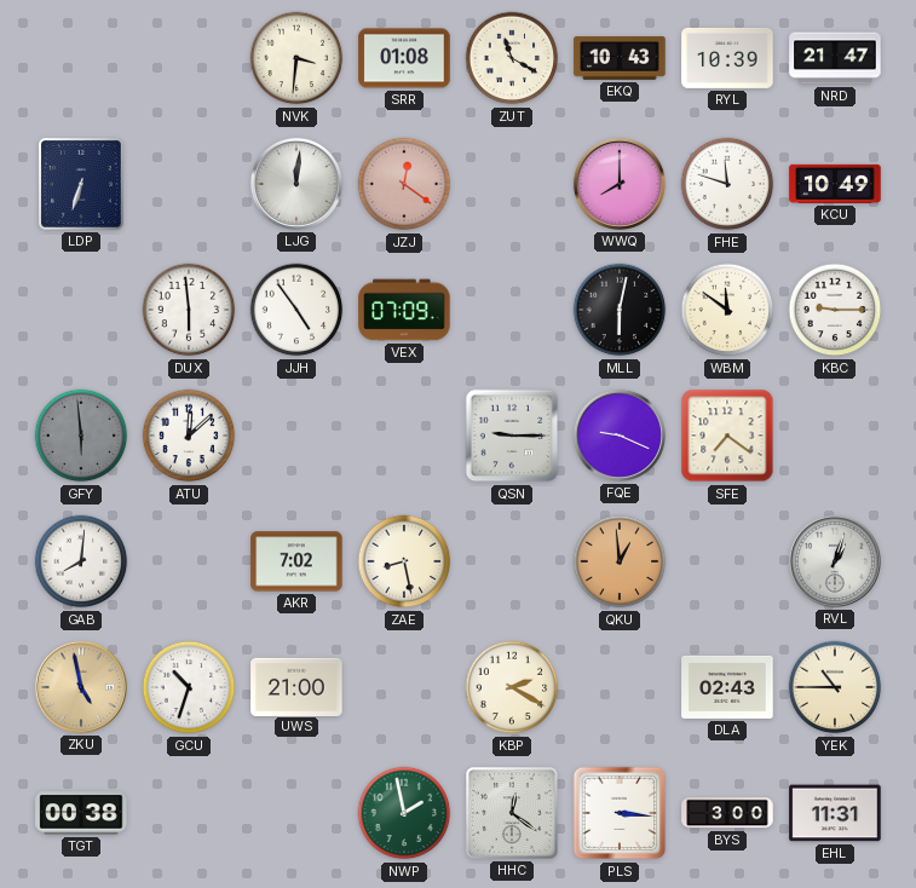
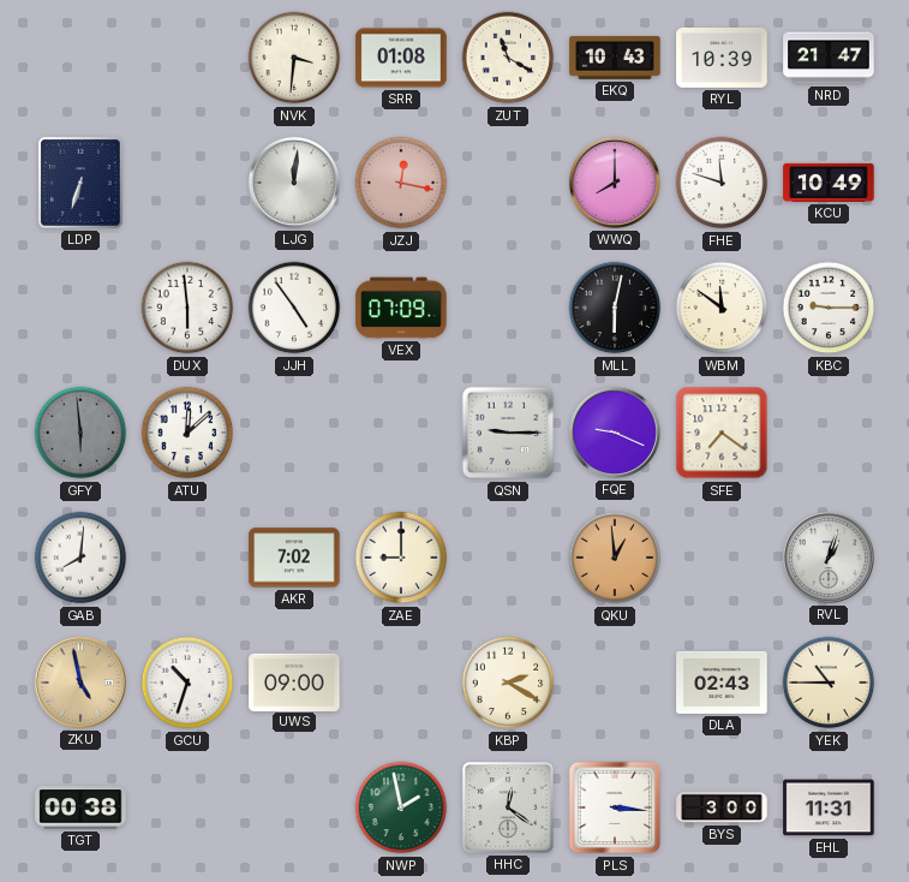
JZJ: 12:21 -> 12:17 (401, 183)
ZAE: 8:28 -> 9:00 (401, 558)
UWS: 21:00 -> 09:00 (294, 681)
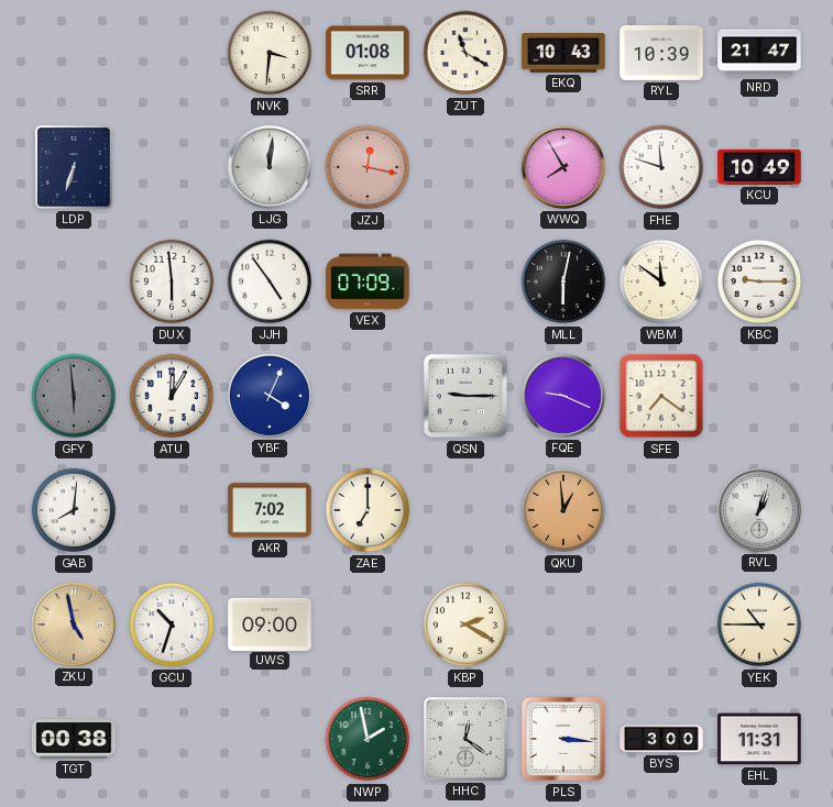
WWQ: 8:00 -> 7:55 (563, 167)
ATU: 12:08 -> 12:05 (172, 396)
YBF: none -> 4:04 (270, 396)
ZAE: 9:00 -> 7:00 (368, 510)
DLA: 02:43 -> none (722, 683)
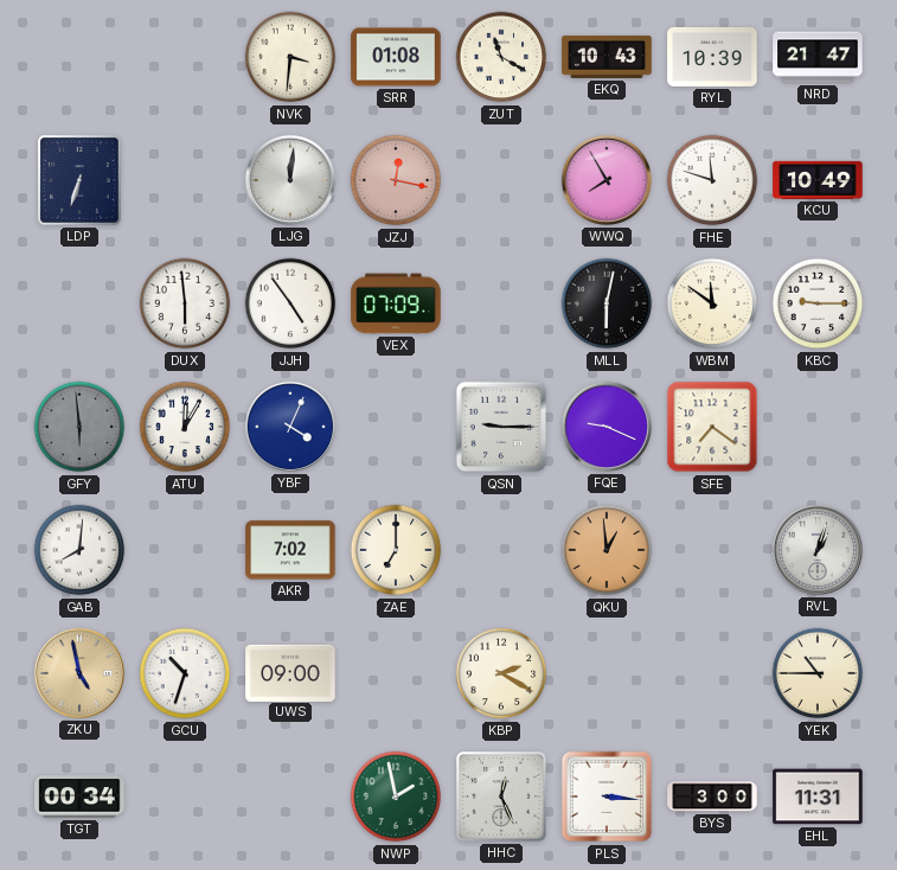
TGT: 00:38 -> 00:34 (79, 797)
HHC: 12:21 -> 12:26 (501, 797)
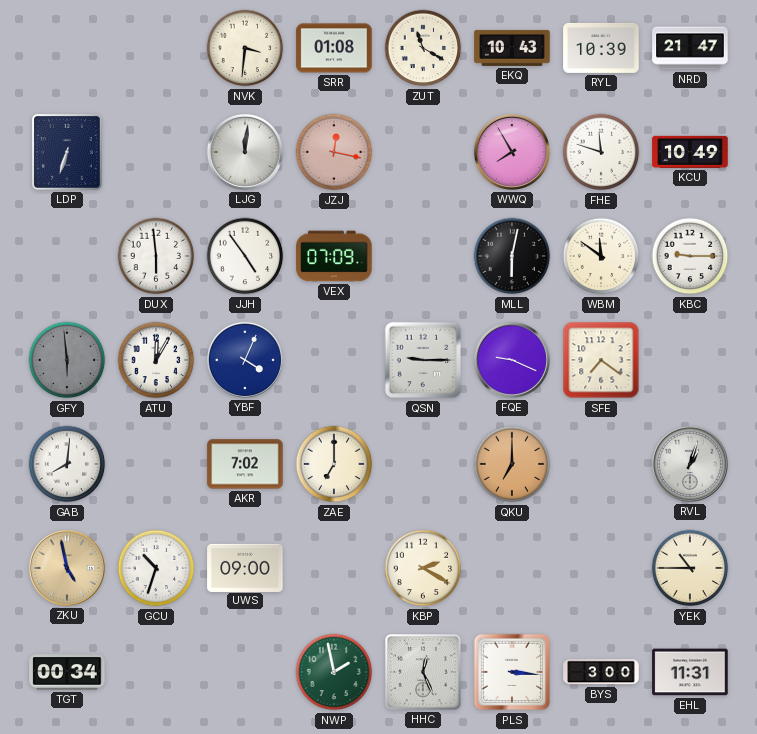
QKU: 12:59 -> 7:00 (512, 464)
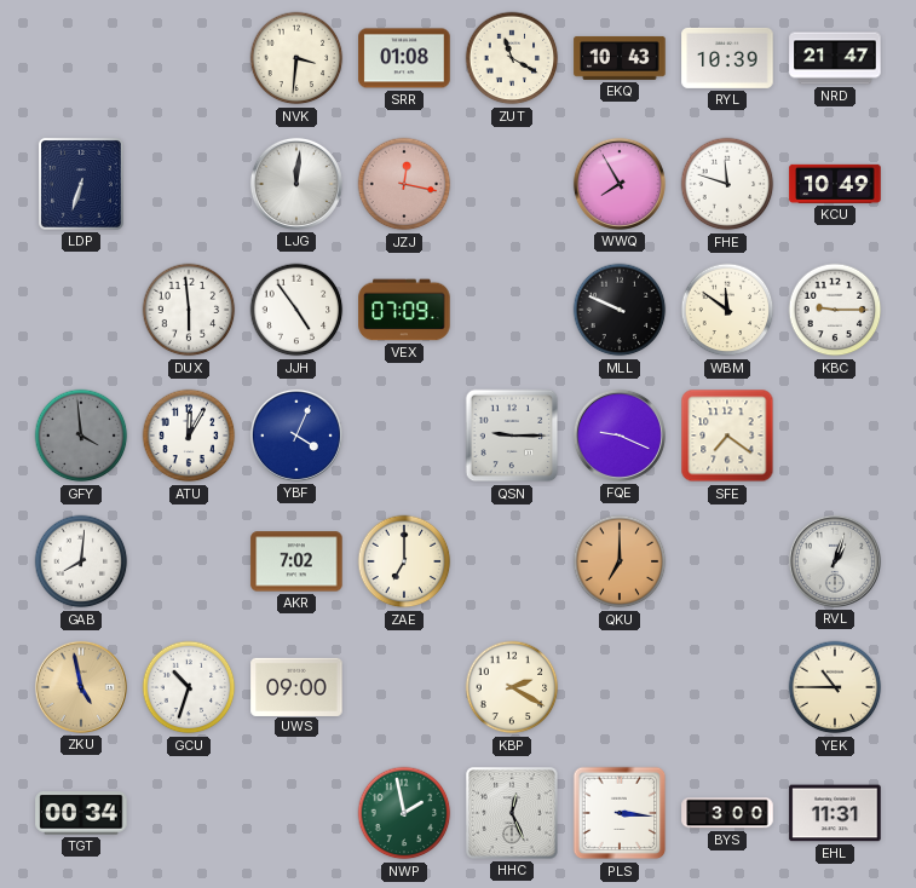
MLL: 6:02 -> 9:49 (620, 310)
GFY: 5:59 -> 3:59 (81, 436)
